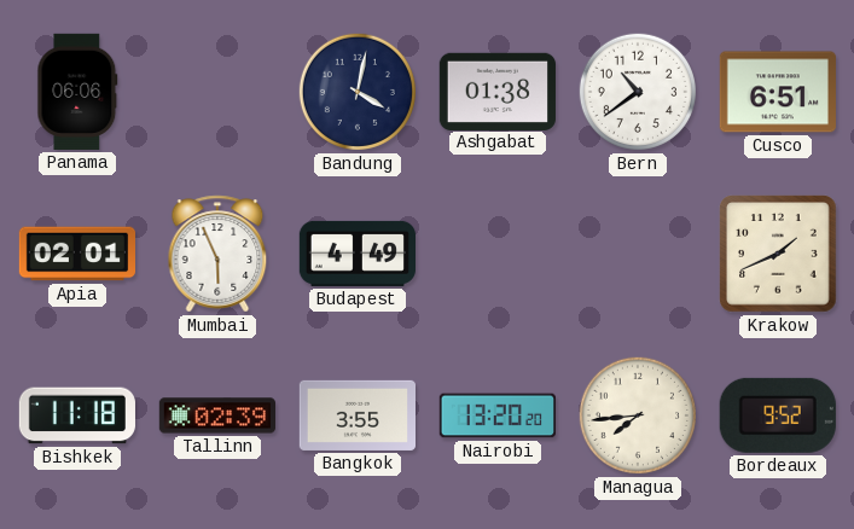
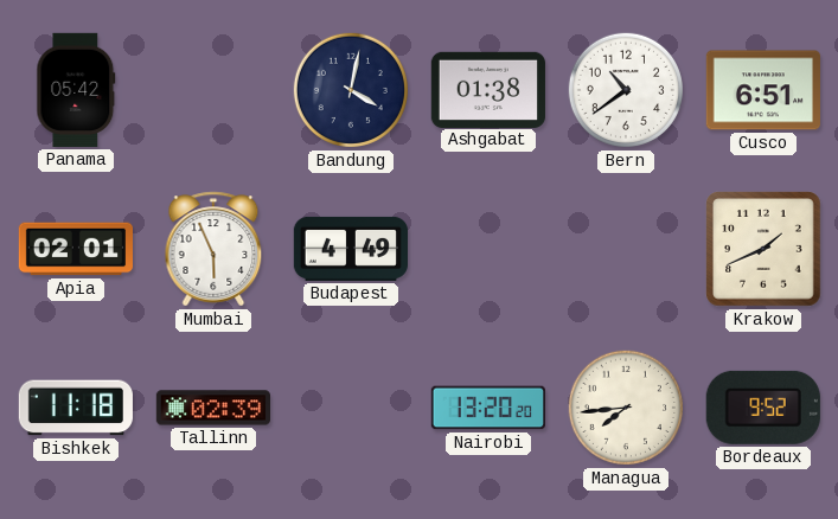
Panama: 06:06 -> 05:42 (76, 90)
Bangkok: 3:55 -> none (356, 415)
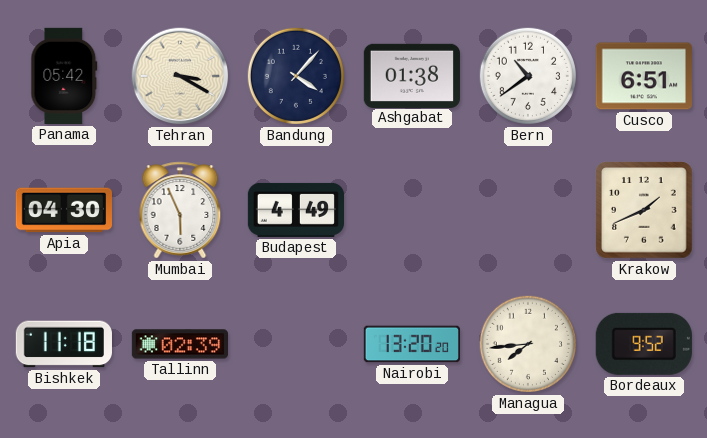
Tehran: none -> 3:20 (180, 76)
Bandung: 4:02 -> 4:07 (296, 76)
Apia: 02:01 -> 04:30 (63, 210)
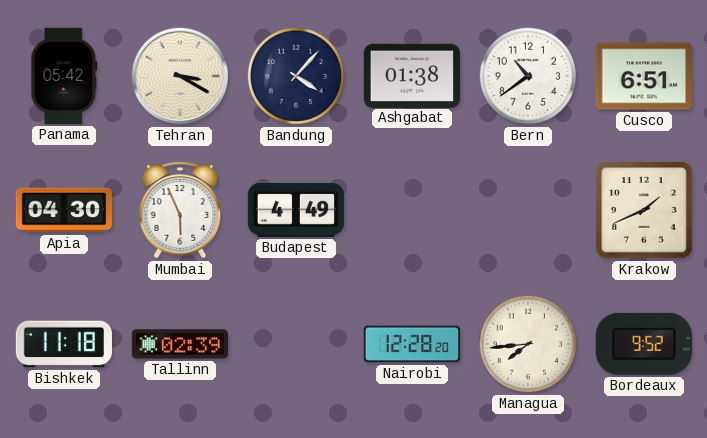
Nairobi: 13:20 -> 12:28 (411, 344)
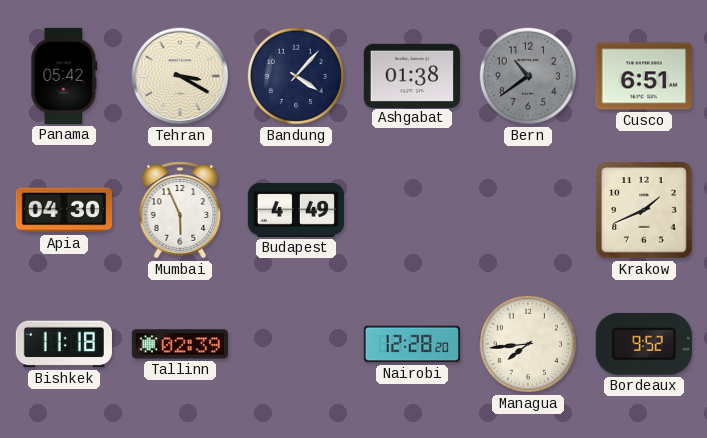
Bern dial: white -> grey (528, 76)
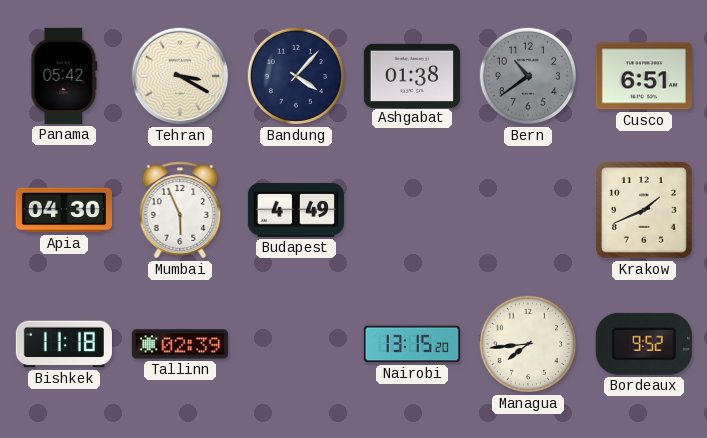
Nairobi: 12:28 -> 13:15 (411, 344)
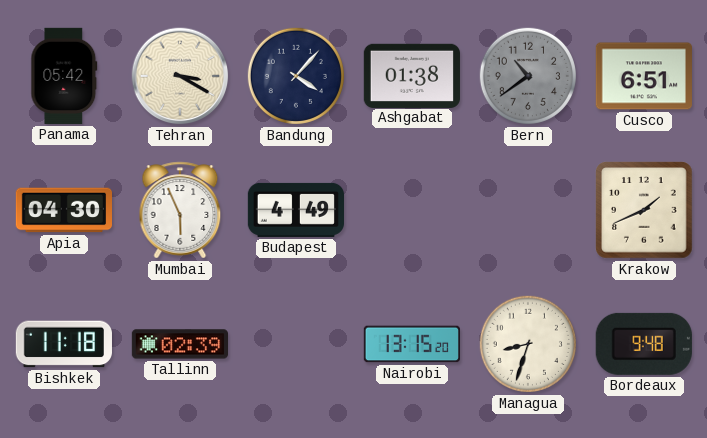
Managua: 7:44 -> 8:33 (528, 344)
Bordeaux: 9:52 -> 9:48 (644, 344)
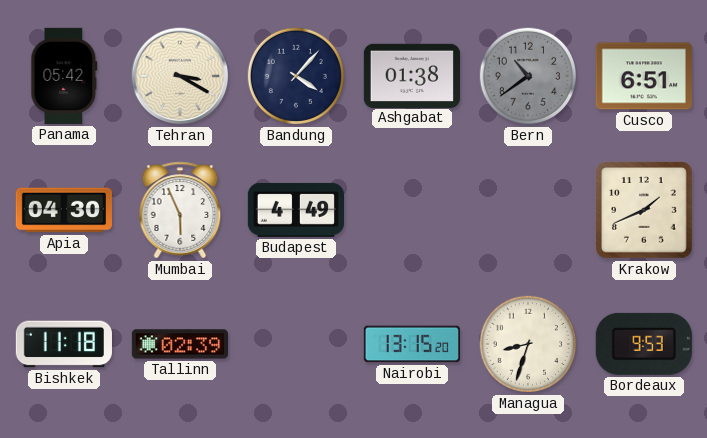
Bordeaux: 9:48 -> 9:53 (644, 344)
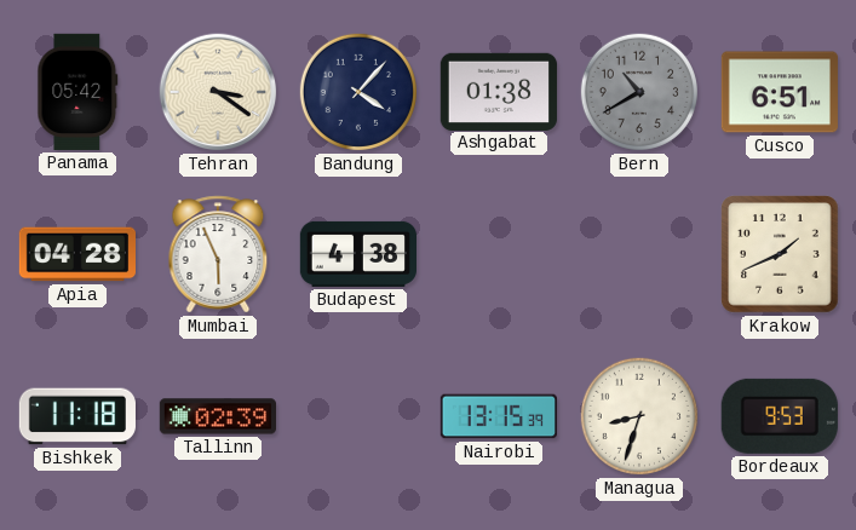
Tehran: 3:20 -> 3:21 (218, 92)
Bern: 10:39 -> 10:40 (639, 92)
Apia: 04:30 -> 04:28 (76, 254)
Budapest: 4:49 -> 4:38 (357, 254)
Nairobi: 13:15:20 -> 13:15:39 (498, 416)
